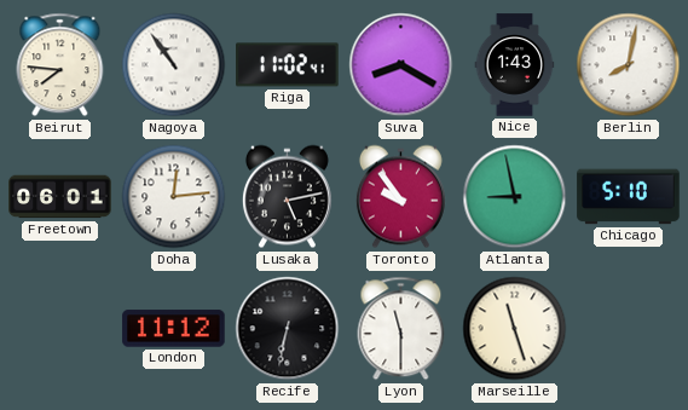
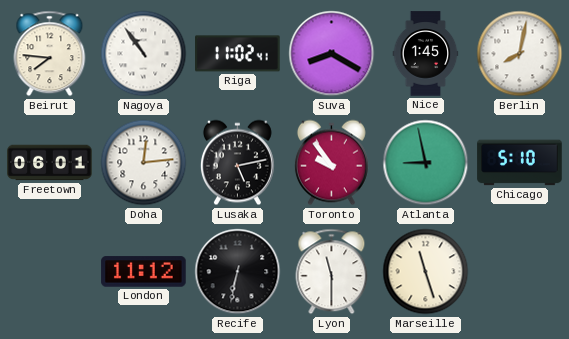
Nice: 1:43 -> 1:45 (426, 54)
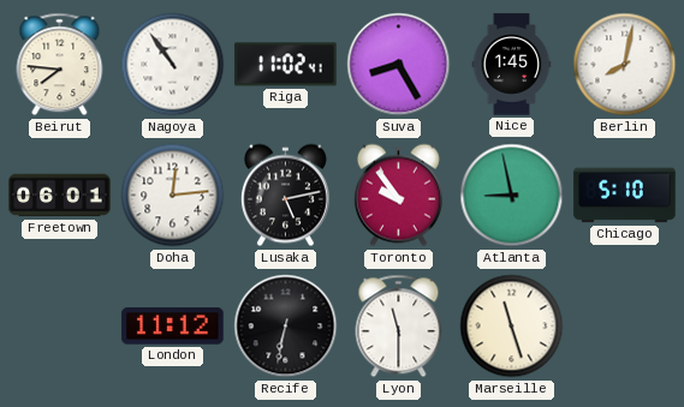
Suva: 8:20 -> 8:25 (399, 65)
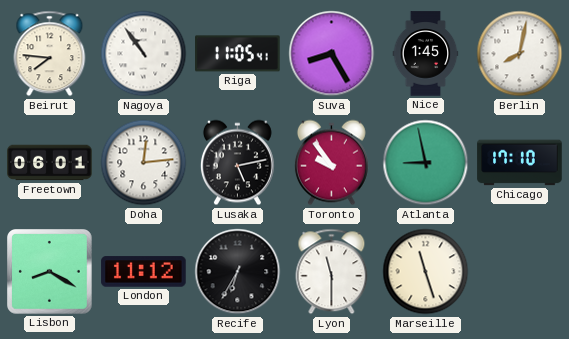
Riga: 11:02 -> 11:05 (238, 54)
Chicago: 5:10 -> 17:10 (520, 163)
Lisbon: none -> 8:20 (50, 272)
Recife: 6:32 -> 6:35 (238, 272)
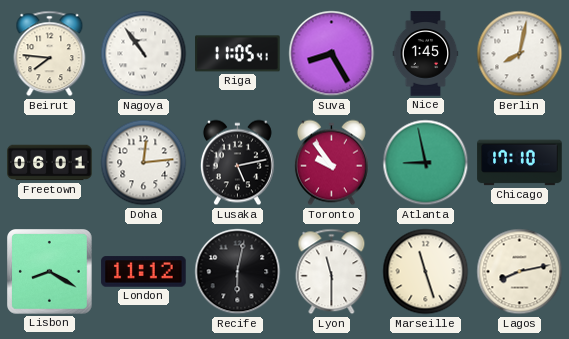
Recife: 6:35 -> 6:02 (238, 272)
Lagos: none -> 8:13 (520, 272)
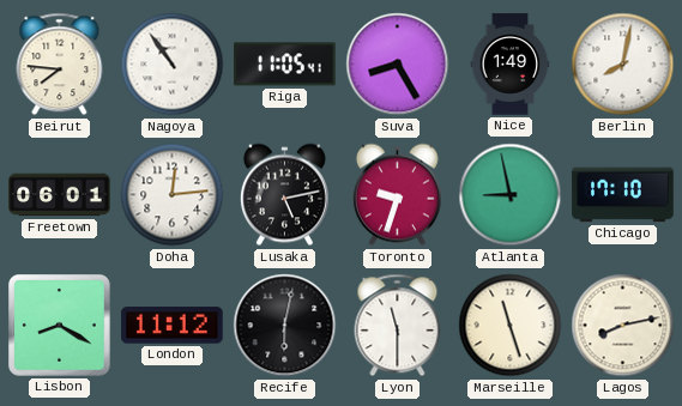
Nice: 1:45 -> 1:49 (511, 65)
Toronto: 9:54 -> 9:33 (397, 195)
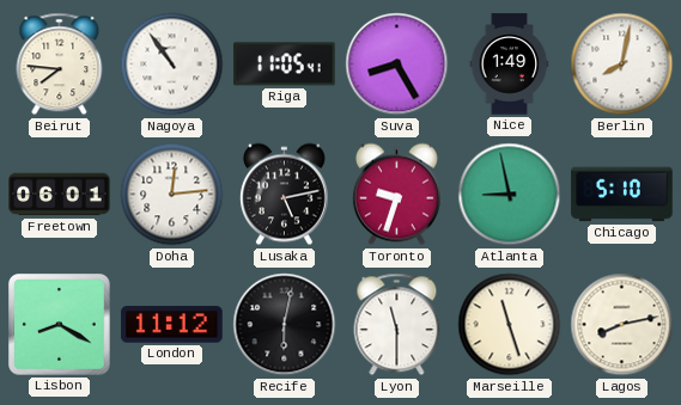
Chicago: 17:10 -> 5:10 (622, 195)
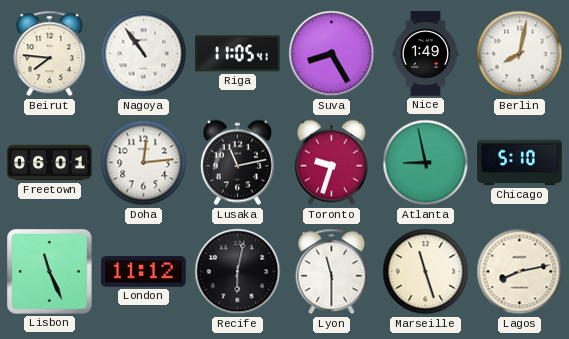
Lusaka: 5:13 -> 11:13 (237, 163)
Lisbon: 8:20 -> 11:26 (50, 272)
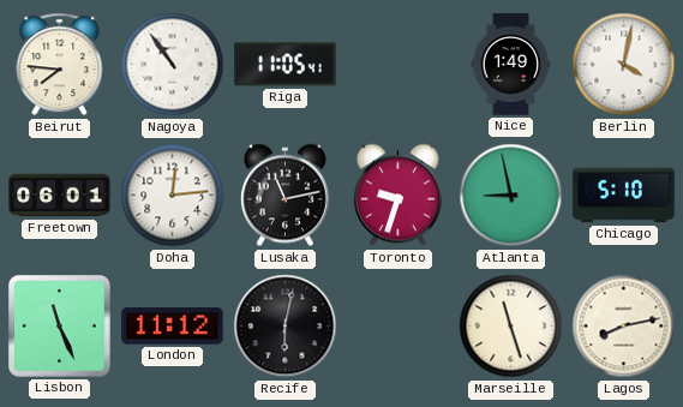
Suva: 8:25 -> none (332, 54)
Berlin: 8:02 -> 4:02 (624, 65)
Lyon: 11:30 -> none (332, 272)
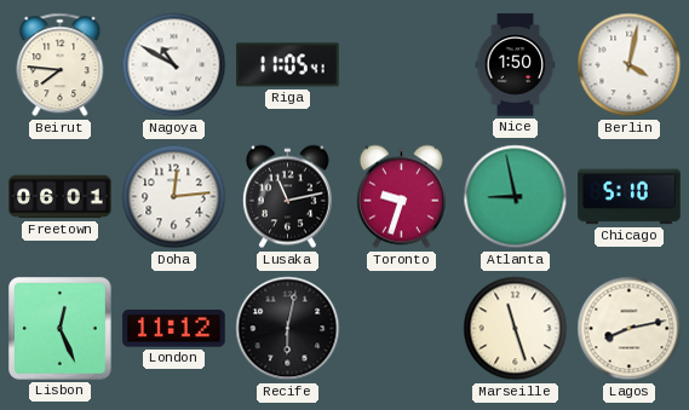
Nagoya: 10:54 -> 10:50 (174, 65)
Nice: 1:49 -> 1:50 (516, 65)
Lisbon: 11:26 -> 12:26 (61, 329)
